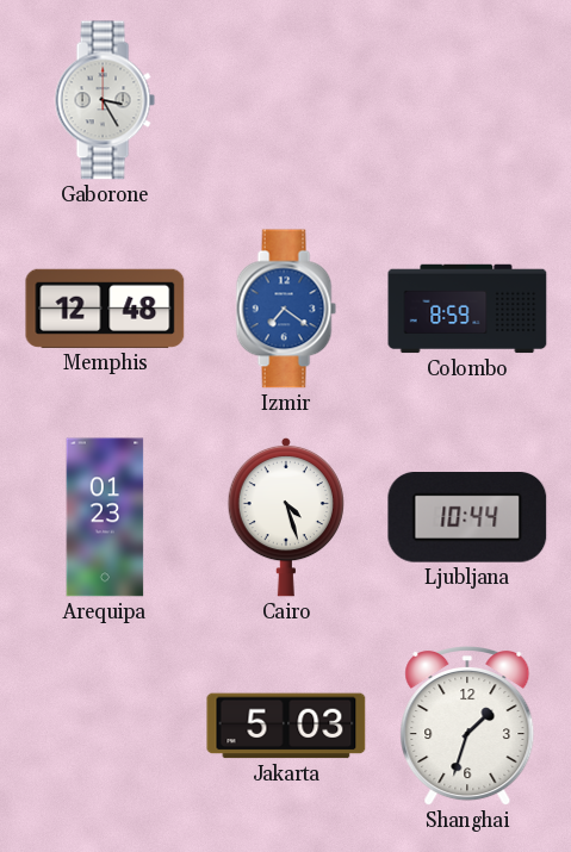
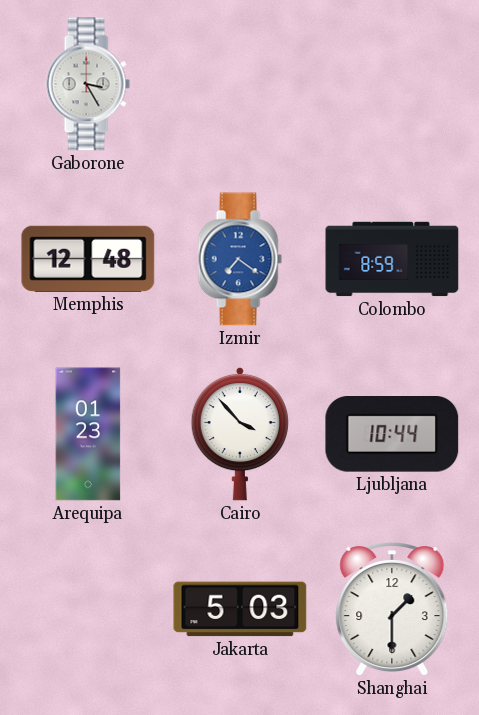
Cairo: 4:27 -> 3:53 (239, 434)
Shanghai: 1:33 -> 1:30 (392, 610)
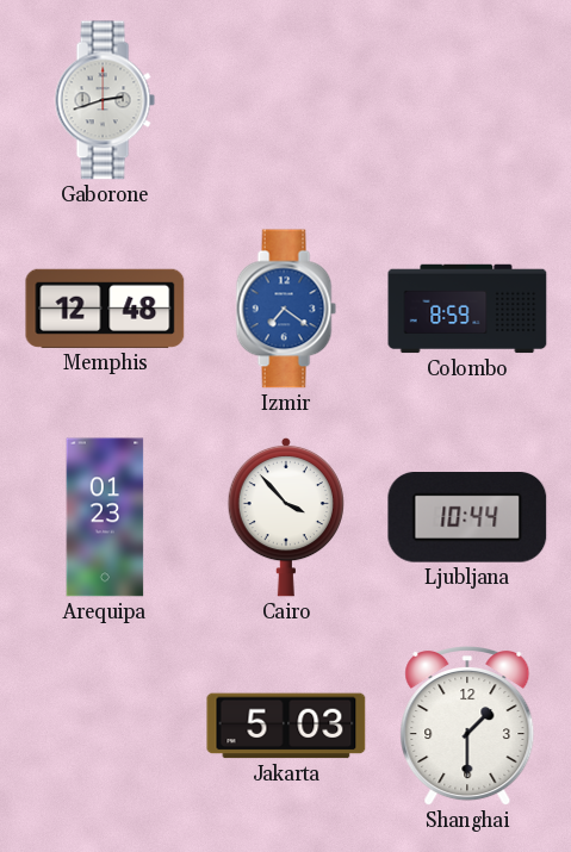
Gaborone: 3:25 -> 2:42 (105, 100)
